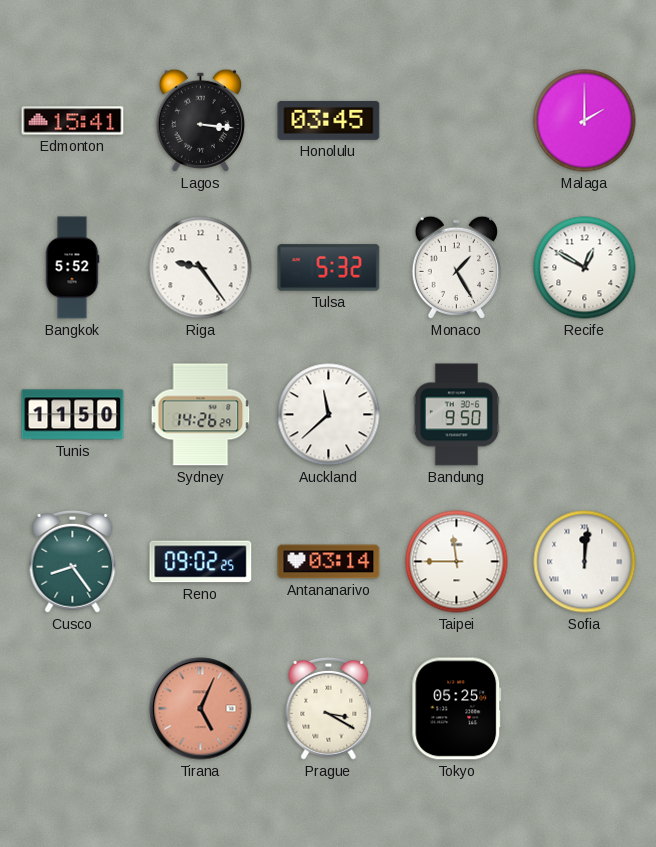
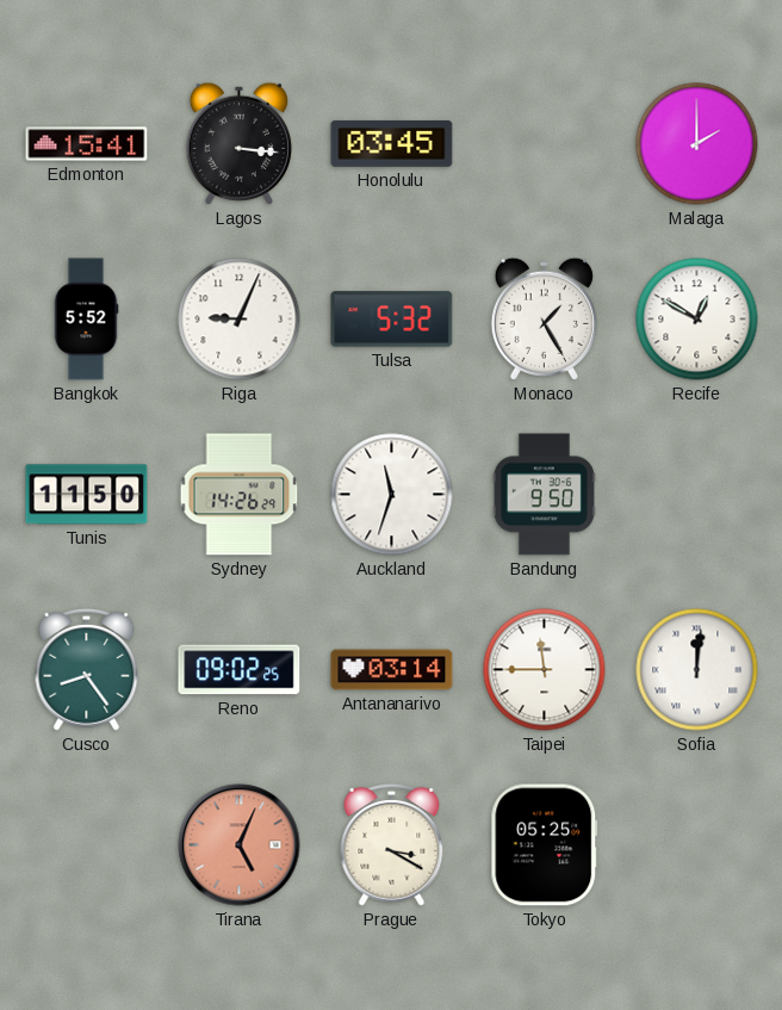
Riga: 9:24 -> 9:04 (240, 320)
Auckland: 11:38 -> 11:33 (392, 495)
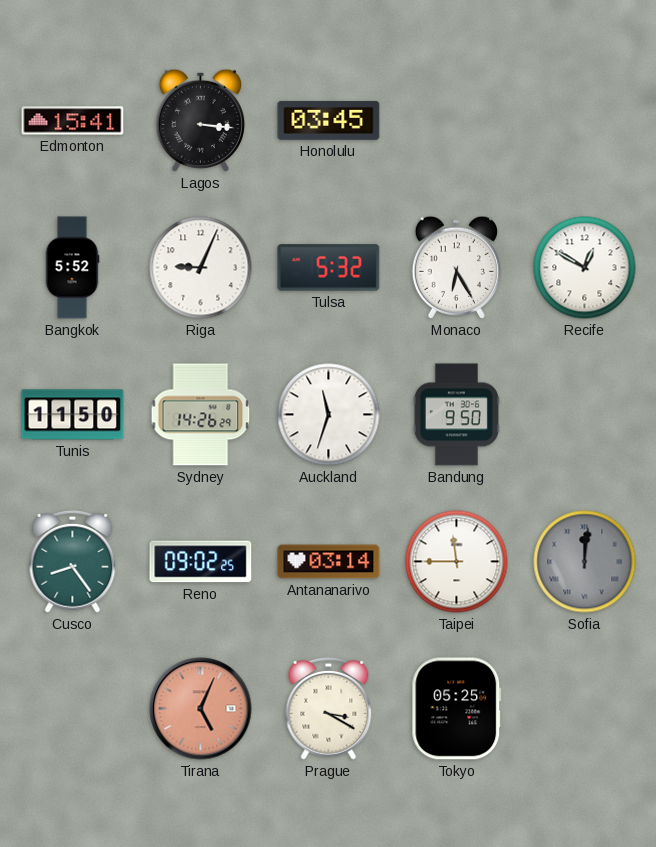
Malaga: 2:00 -> none (697, 144)
Monaco: 1:25 -> 6:25 (456, 267)
Sofia dial: white -> grey (585, 562)
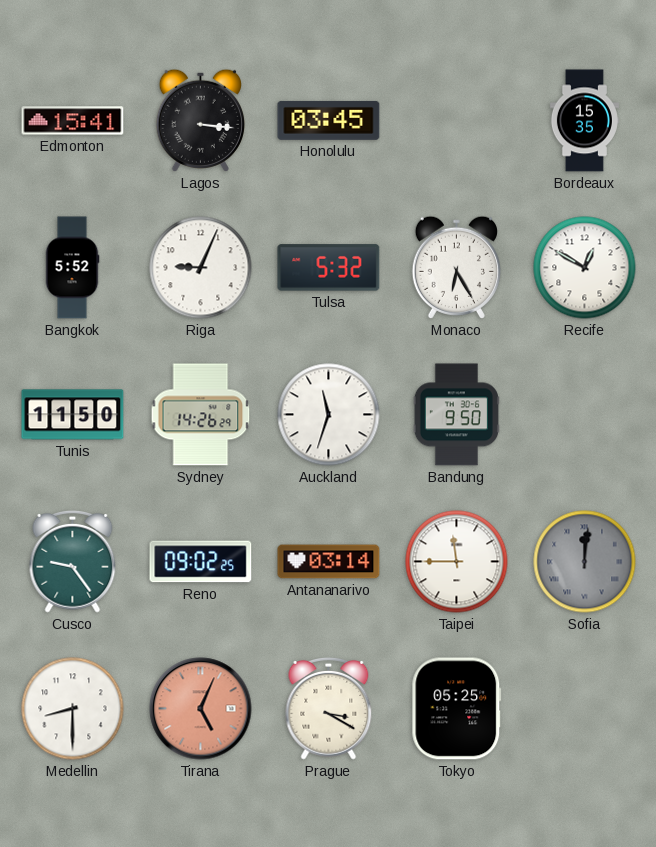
Bordeaux: none -> 15:35 (584, 121)
Cusco: 8:24 -> 9:24 (73, 561)
Medellin: none -> 8:30 (73, 709)
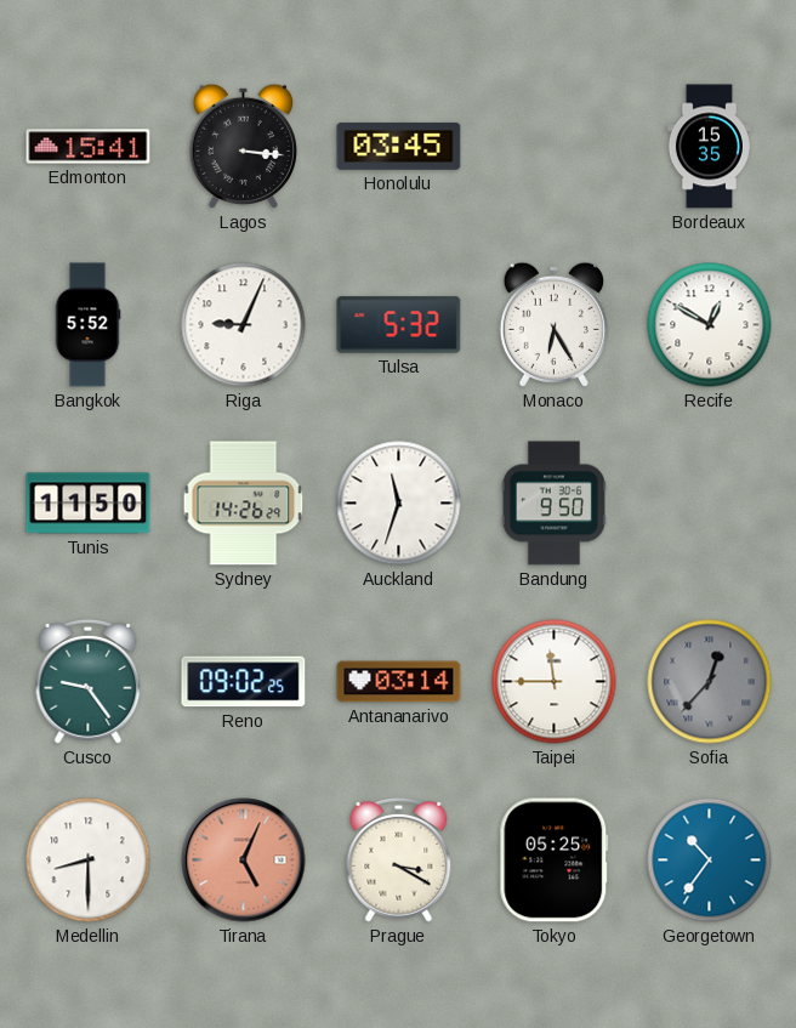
Sofia: 12:01 -> 12:37 (710, 682)
Georgetown: none -> 10:36 (710, 861)
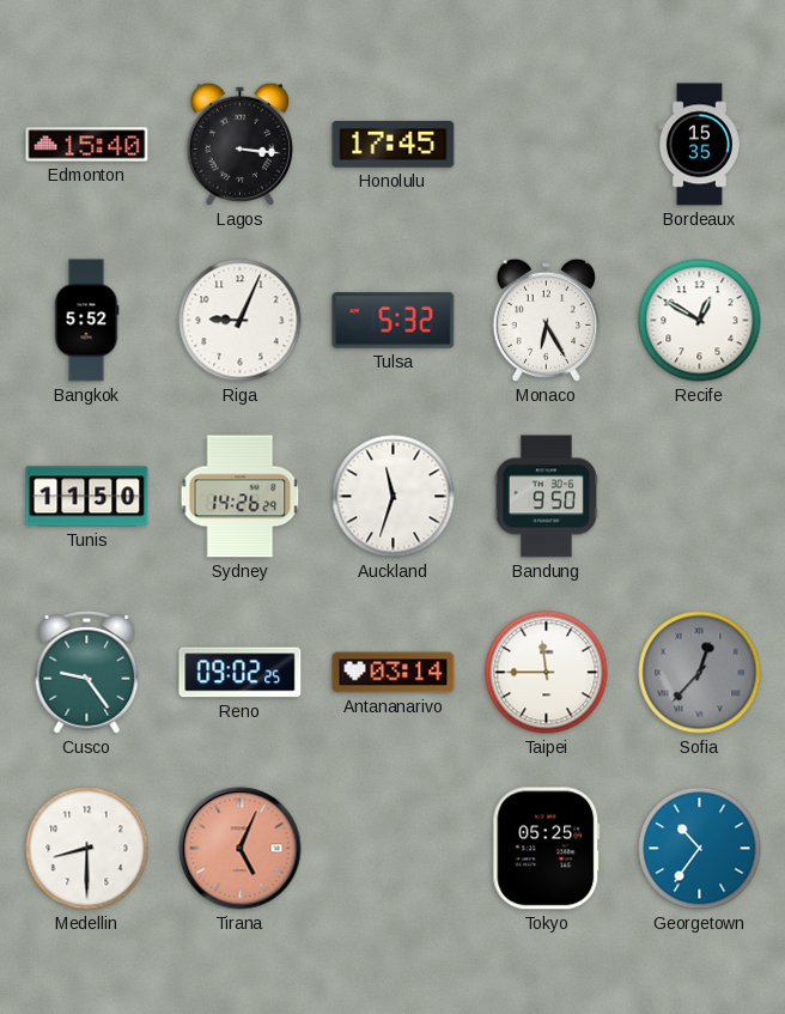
Edmonton: 15:41 -> 15:40 (87, 145)
Honolulu: 03:45 -> 17:45 (394, 144)
Prague: 3:20 -> none (399, 859)
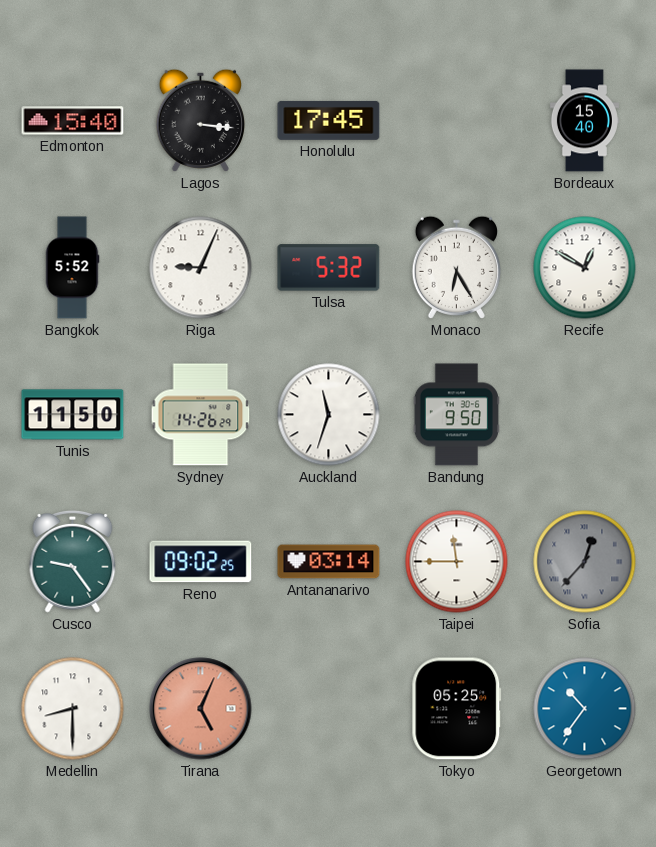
Bordeaux: 15:35 -> 15:40 (584, 121)
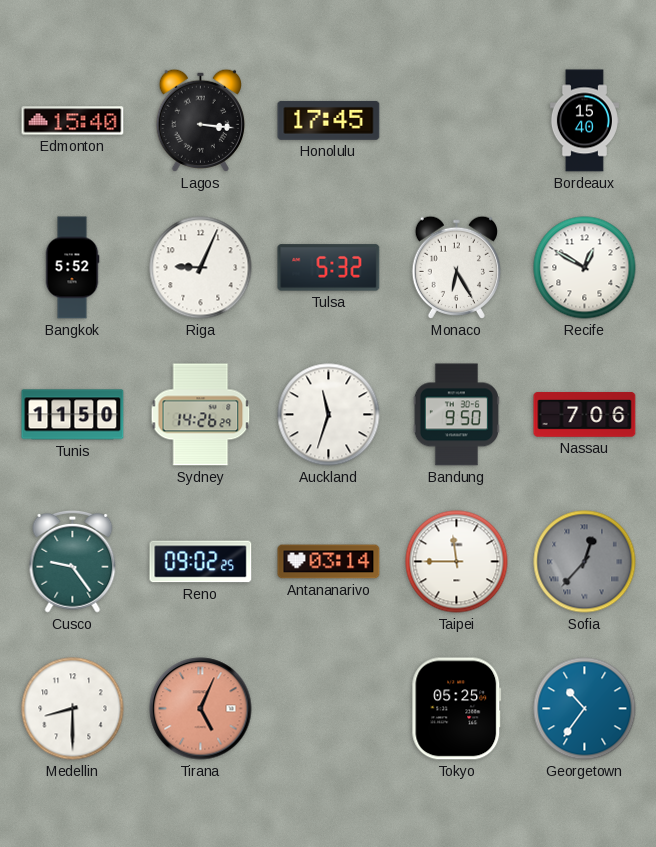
Nassau: none -> 7:06 (585, 415)
